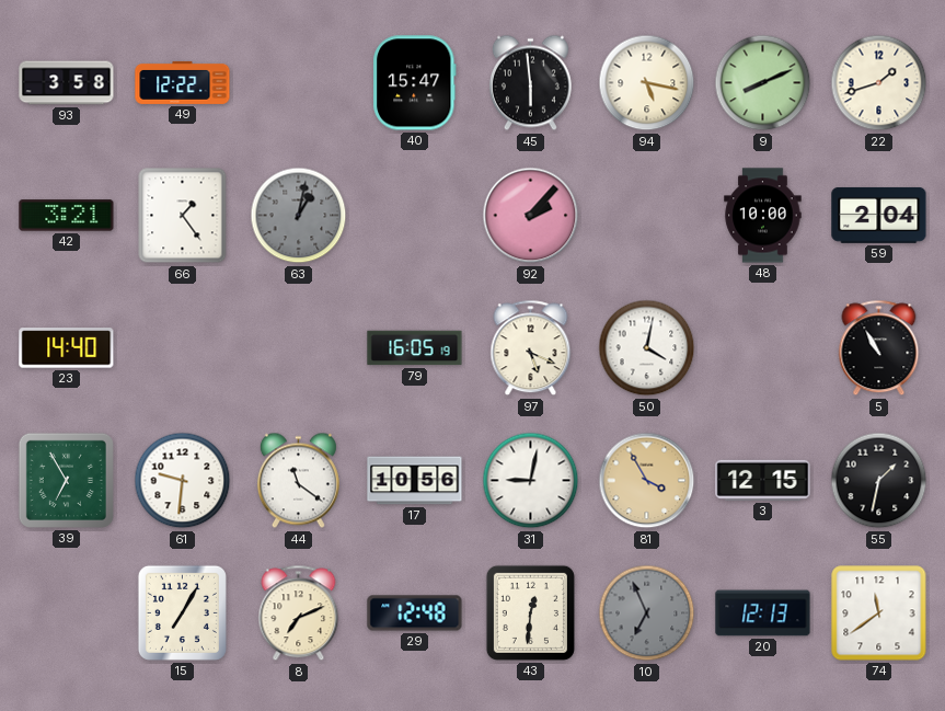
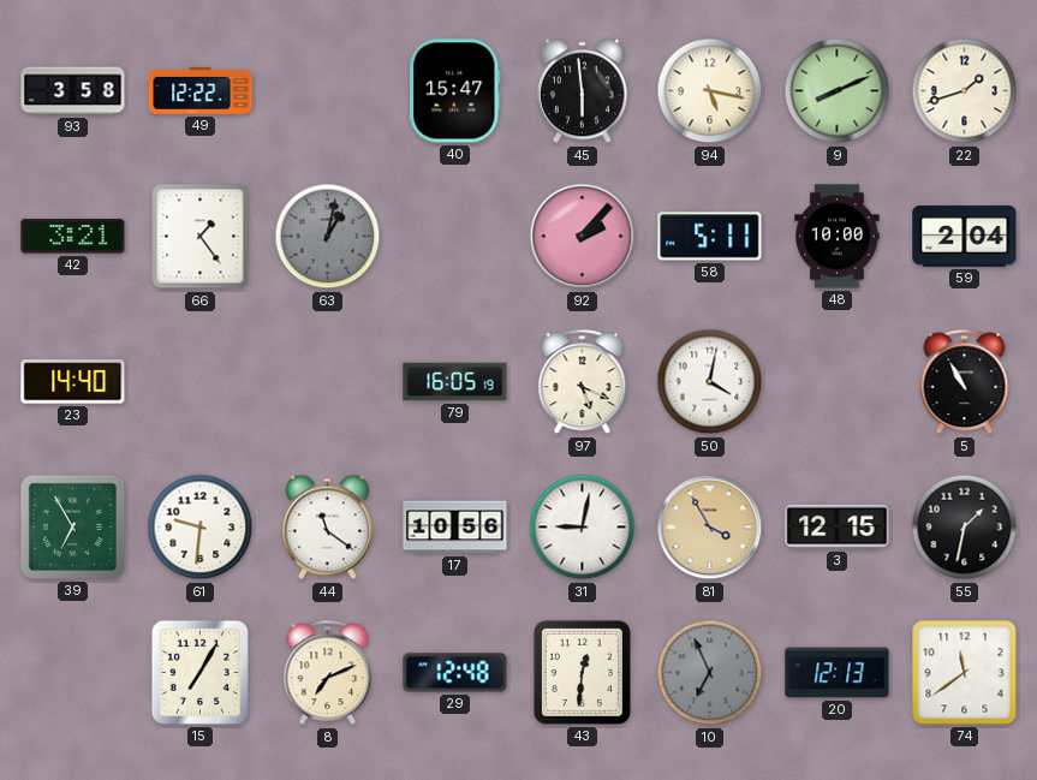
58: none -> 5:11 (710, 237)
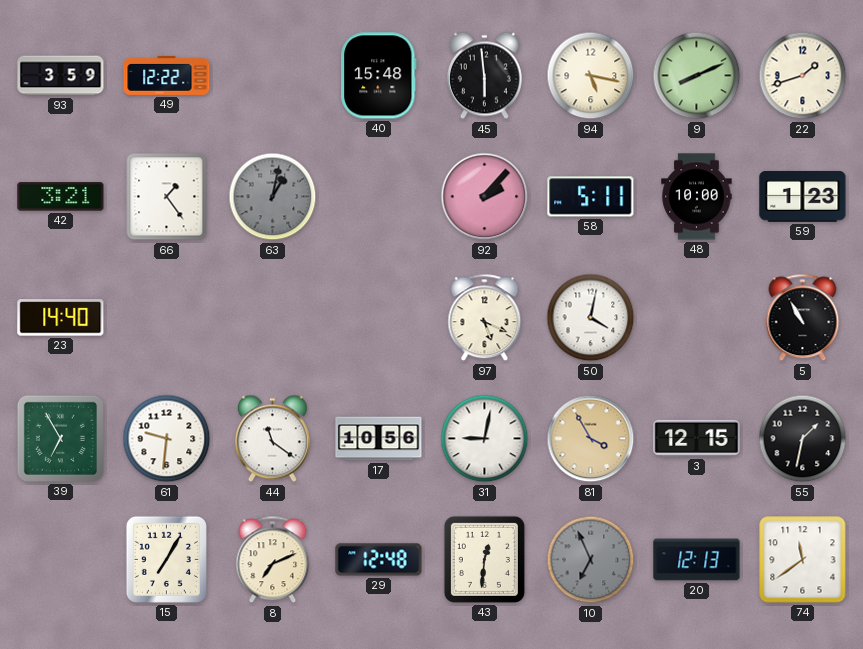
93: 3:58 -> 3:59 (61, 76)
40: 15:47 -> 15:48 (379, 76)
59: 2:04 -> 1:23 (803, 197)
79: 16:05 -> none (455, 382)
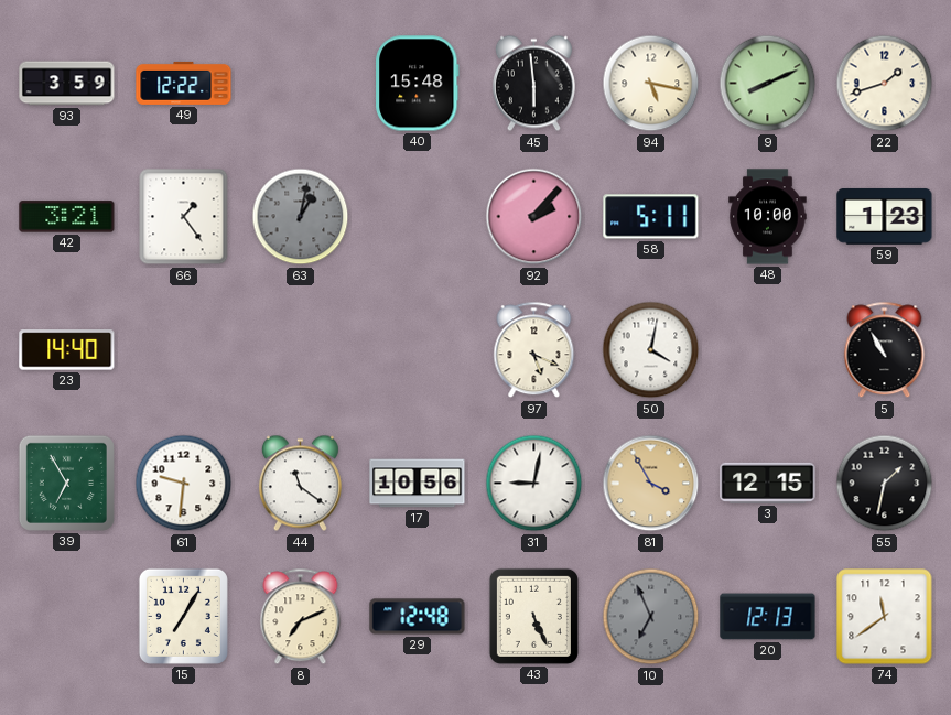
43: 12:31 -> 5:26 (533, 616)
